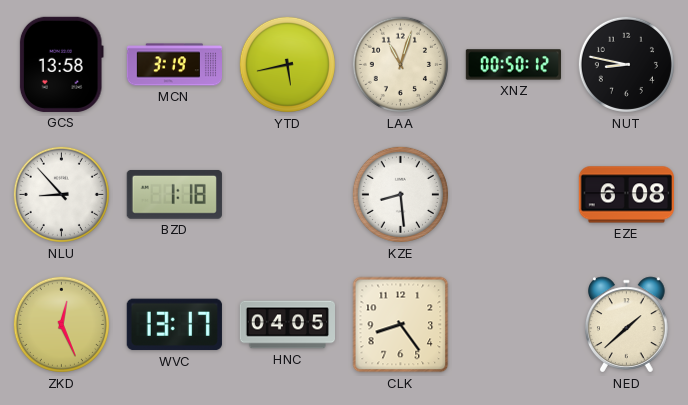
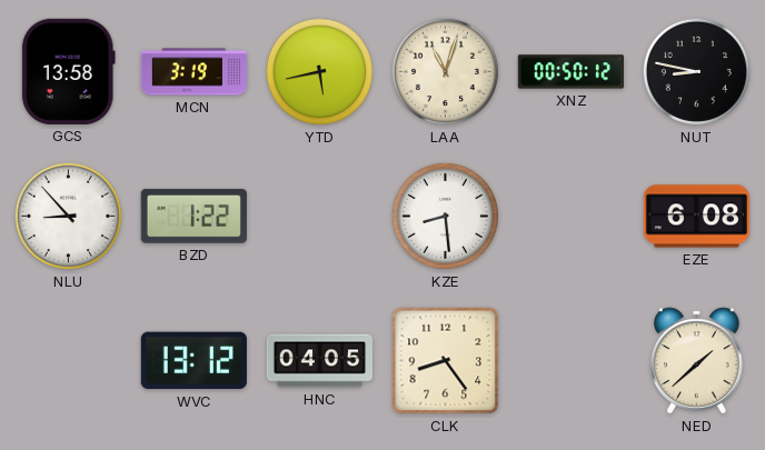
BZD: 1:18 -> 1:22 (193, 216)
ZKD: 12:26 -> none (61, 324)
WVC: 13:17 -> 13:12 (193, 361)
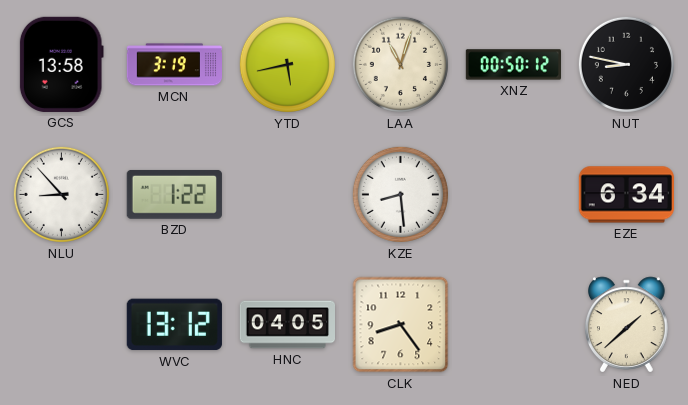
EZE: 6:08 -> 6:34 (626, 195)
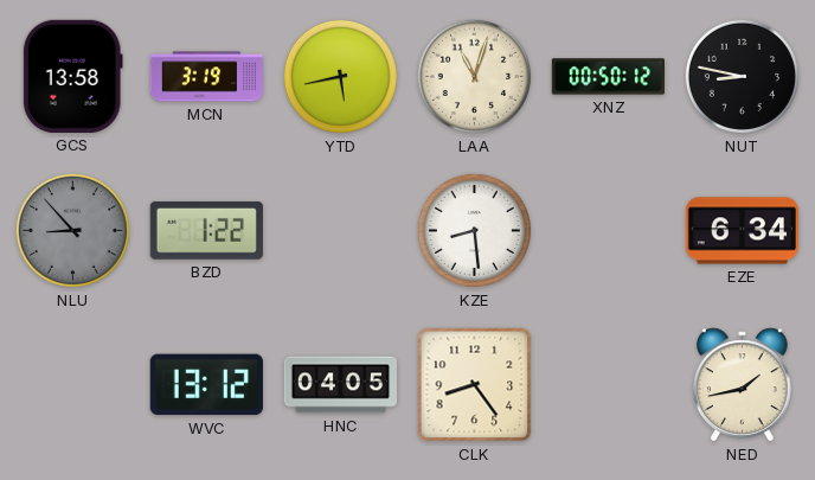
NLU dial: white -> grey (72, 230)
NED: 1:38 -> 1:43 (743, 385)
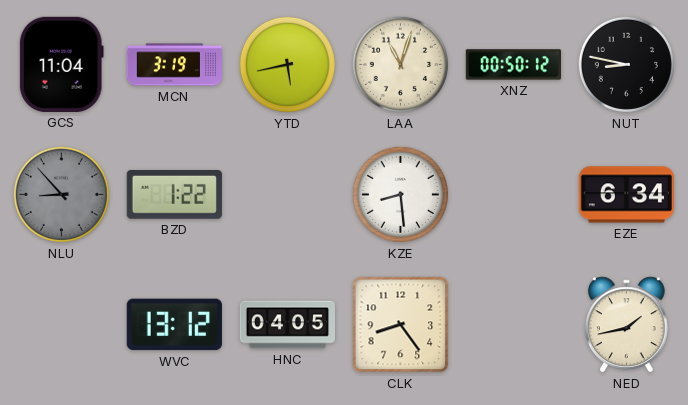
GCS: 13:58 -> 11:04 (61, 64)
